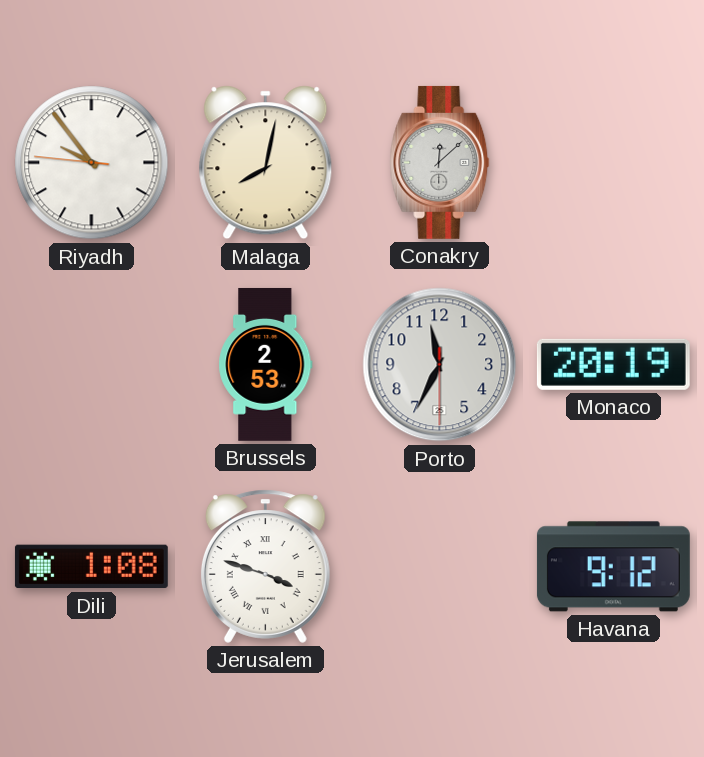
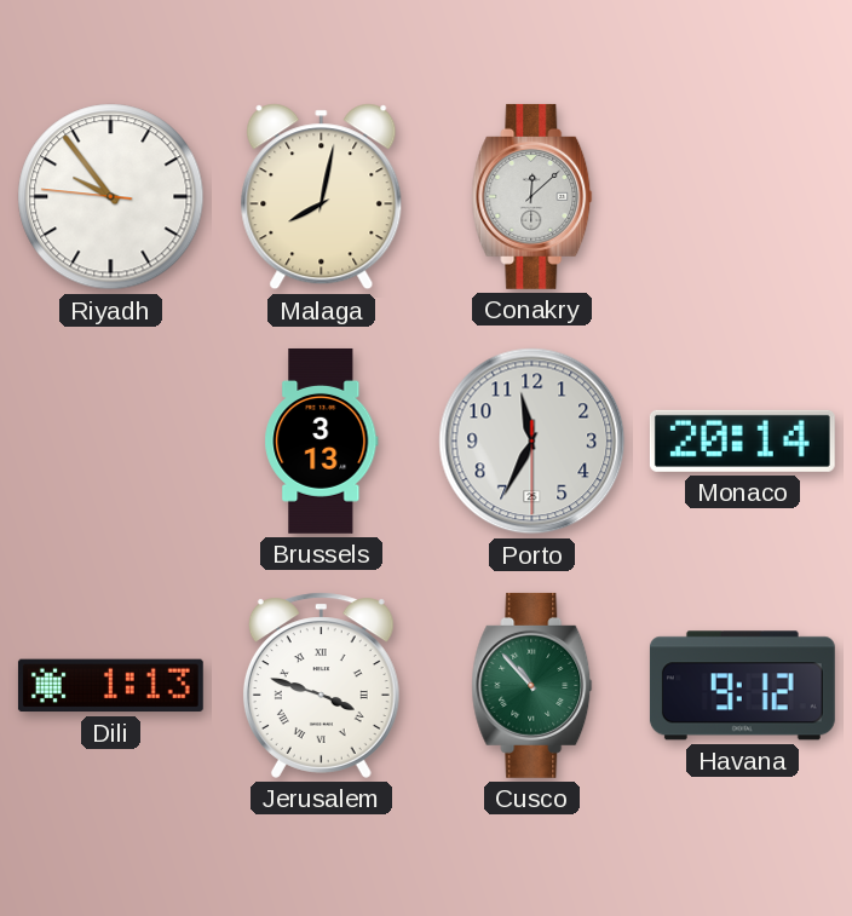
Brussels: 2:53 -> 3:13 (322, 440)
Monaco: 20:19 -> 20:14 (742, 440)
Dili: 1:08 -> 1:13 (110, 686)
Cusco: none -> 10:53 (532, 685)
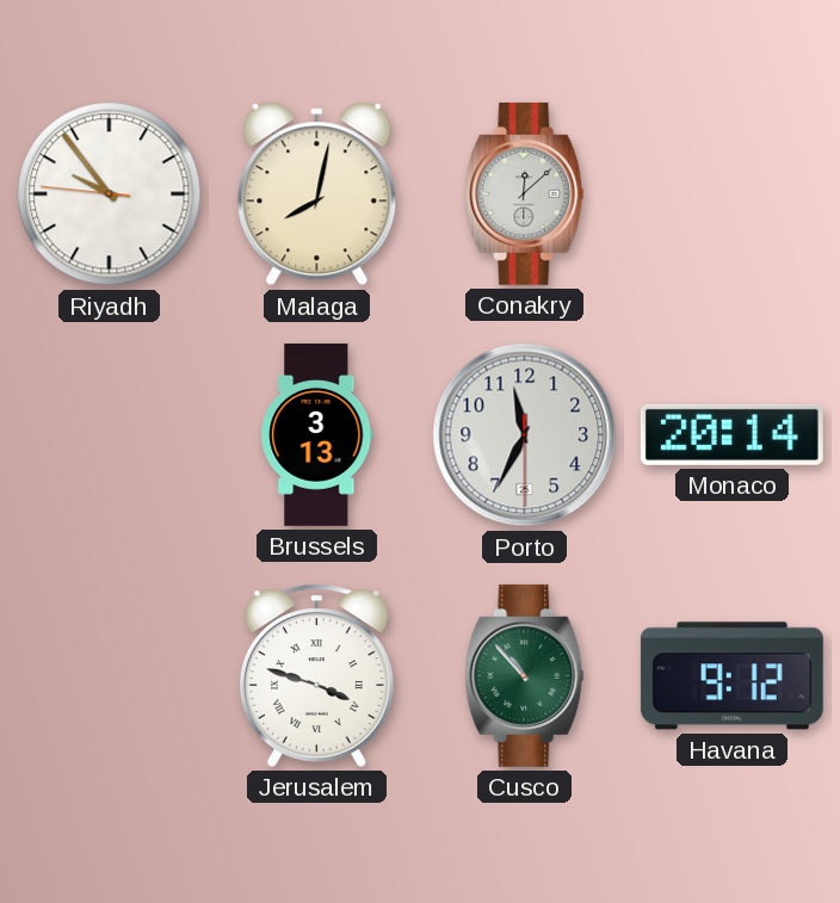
Dili: 1:13 -> none (110, 686)
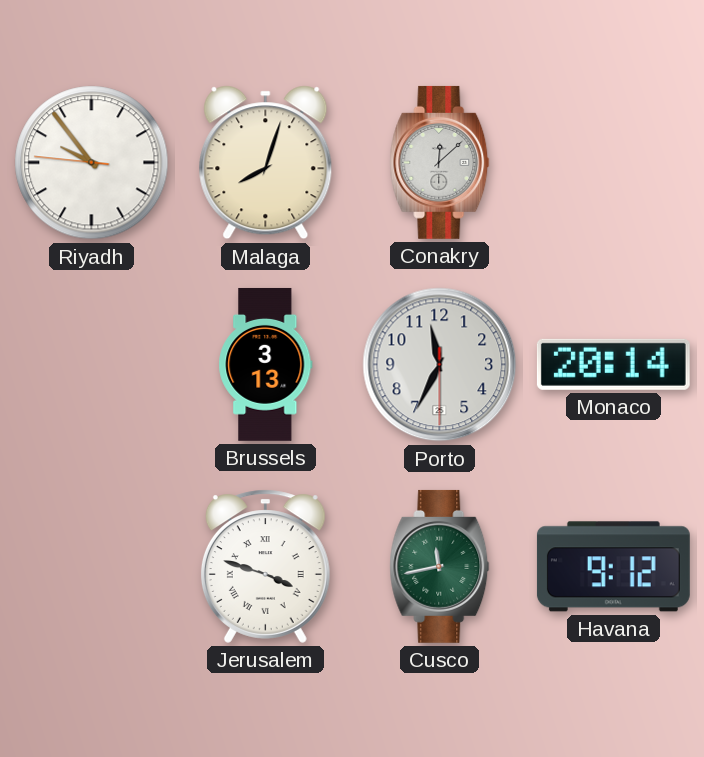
Malaga: 8:02 -> 8:03 (266, 163)
Cusco: 10:53 -> 11:43 (440, 566)
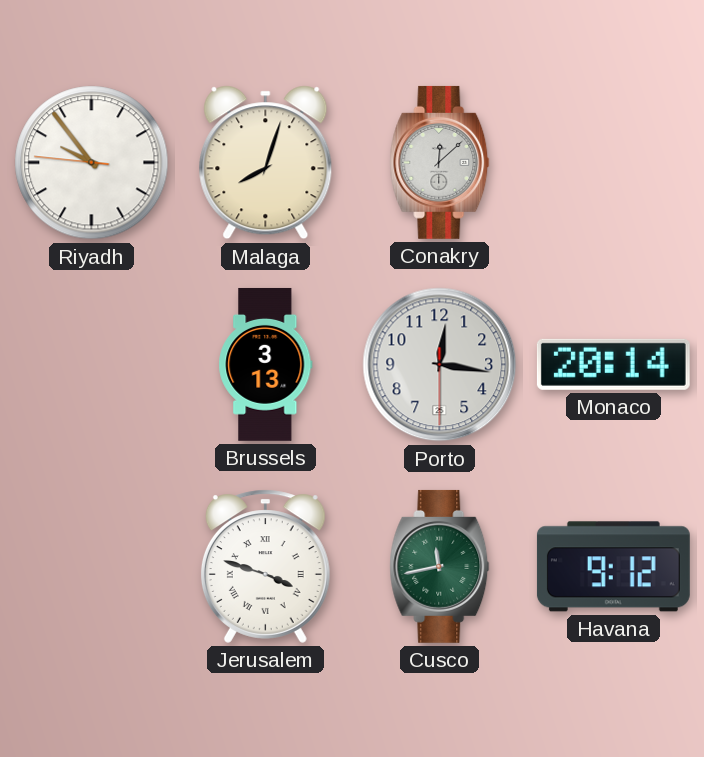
Porto: 11:34 -> 12:16 (440, 365)
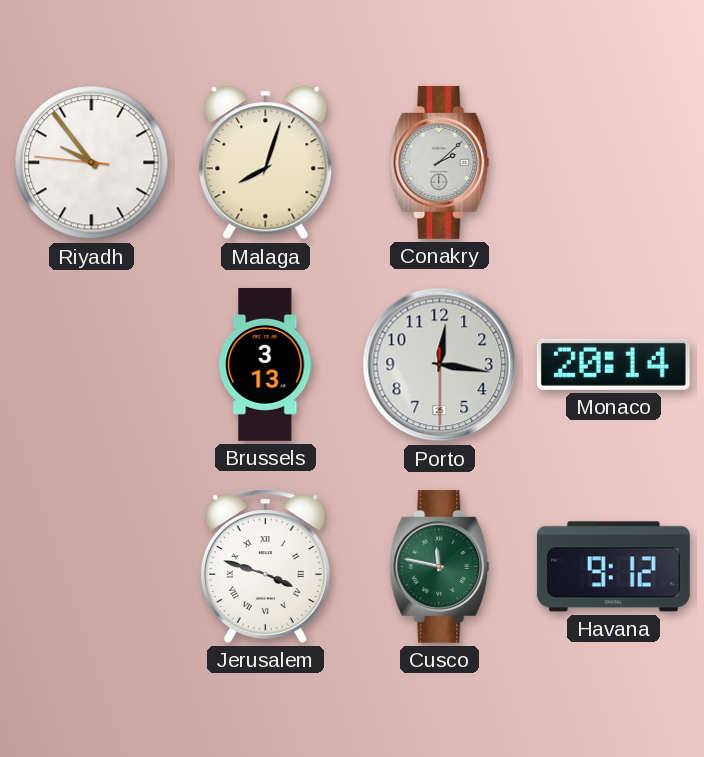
Conakry: 12:08 -> 2:08 (440, 162)
Cusco: 11:43 -> 11:47 (440, 566)
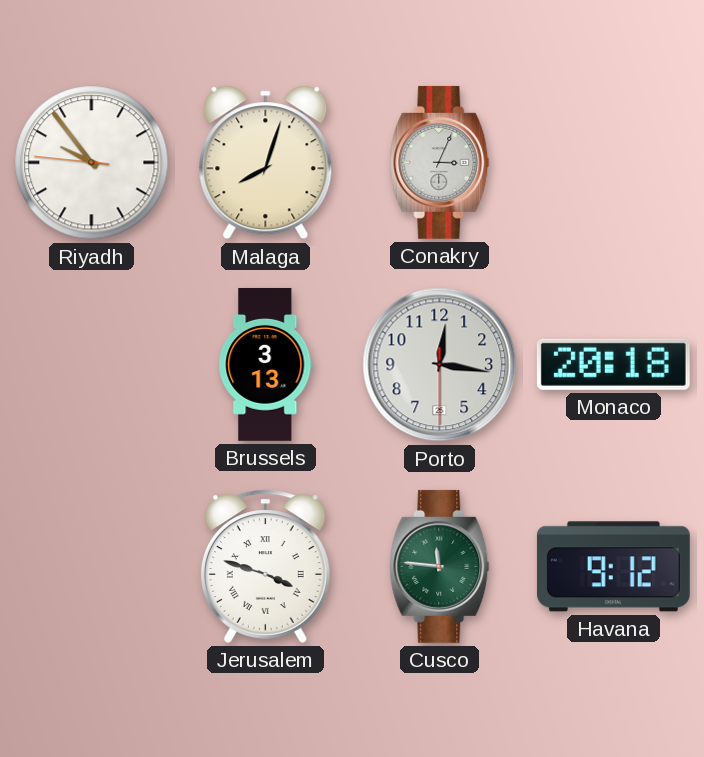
Conakry: 2:08 -> 3:04 (440, 162)
Monaco: 20:14 -> 20:18 (613, 364)
Cusco: 11:47 -> 11:46 (440, 566)
